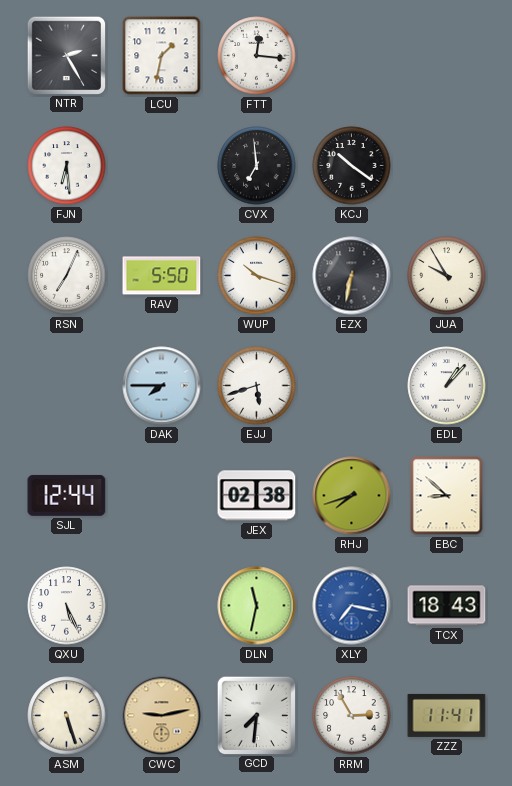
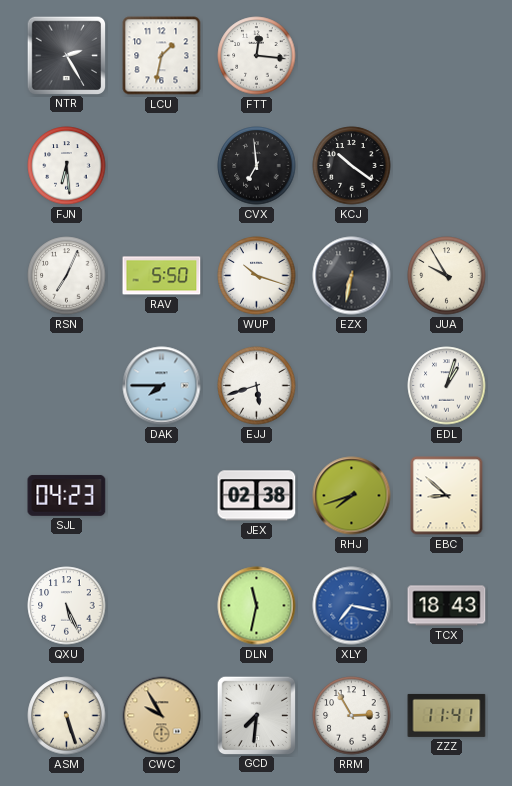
EDL: 1:07 -> 1:03 (447, 386)
SJL: 12:44 -> 04:23 (67, 495)
CWC: 9:13 -> 9:55 (162, 716)
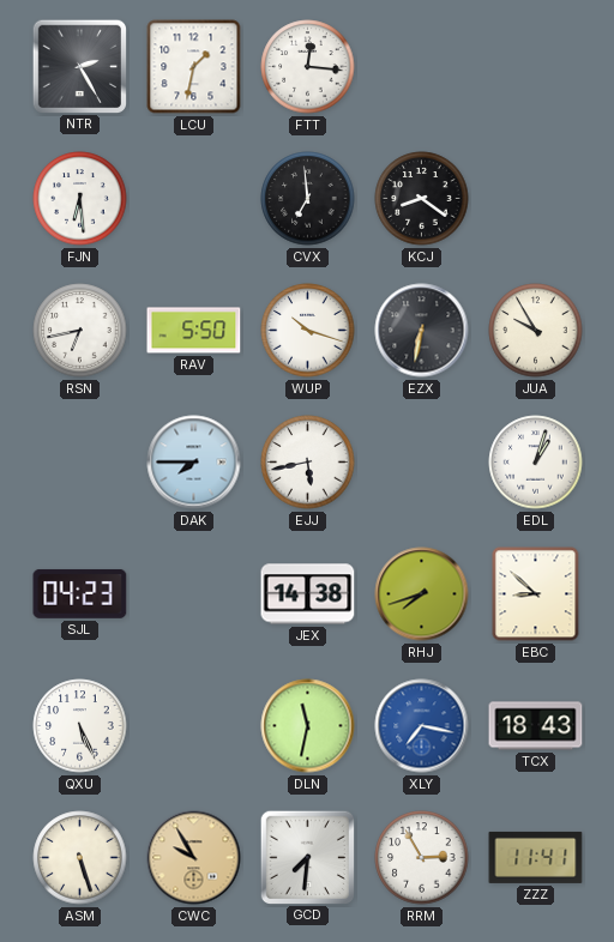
KCJ: 10:21 -> 8:21 (422, 199)
RSN: 7:04 -> 6:43 (80, 331)
EJJ: 5:42 -> 5:43 (308, 463)
JEX: 02:38 -> 14:38 (308, 594)
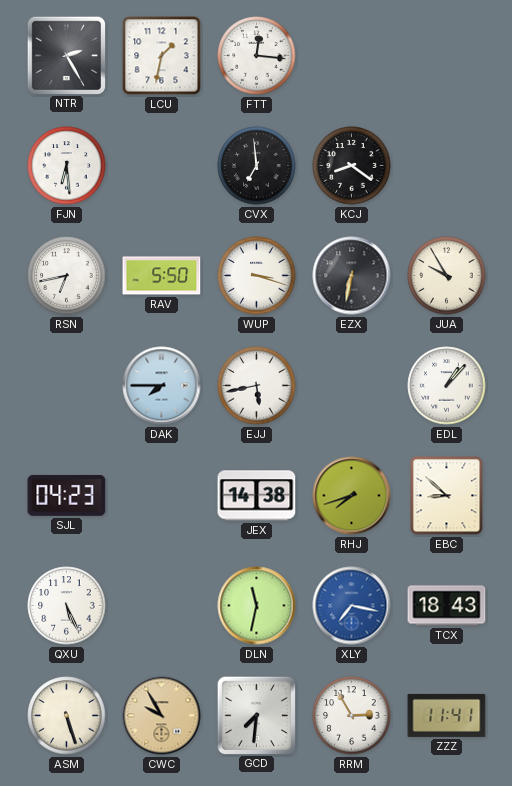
WUP: 10:18 -> 3:18 (257, 276)
EDL: 1:03 -> 1:07 (447, 386)
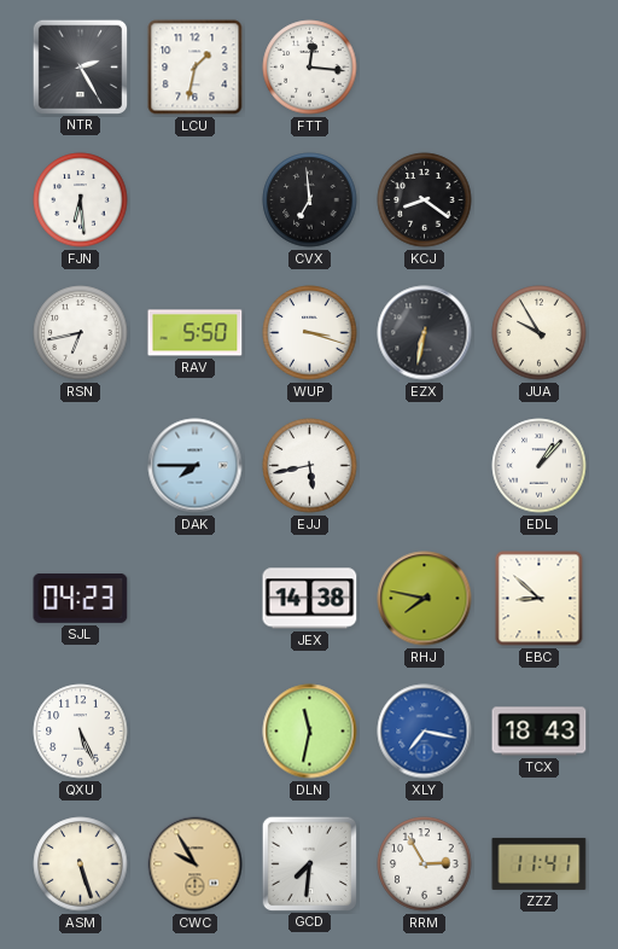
RHJ: 7:42 -> 7:47 (425, 599)
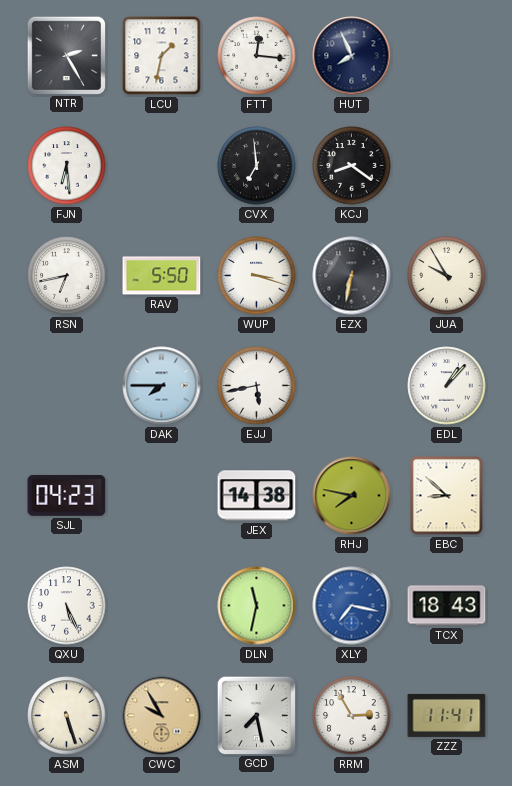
HUT: none -> 7:56 (352, 56)
GCD: 7:31 -> 7:28 (256, 715)
